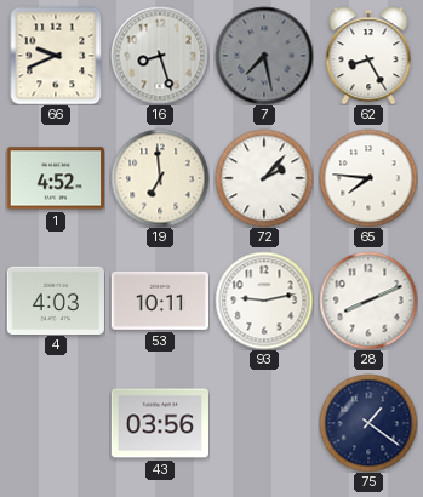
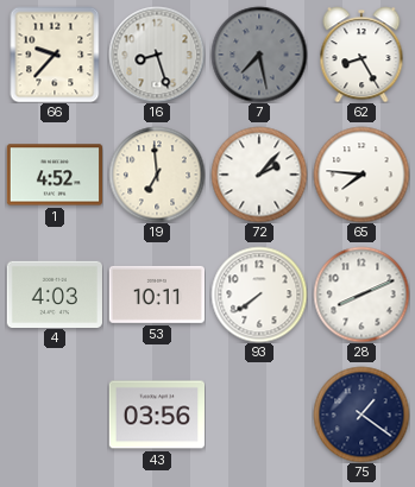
66: 9:41 -> 9:37 (55, 55)
93: 9:13 -> 7:39 (259, 295)
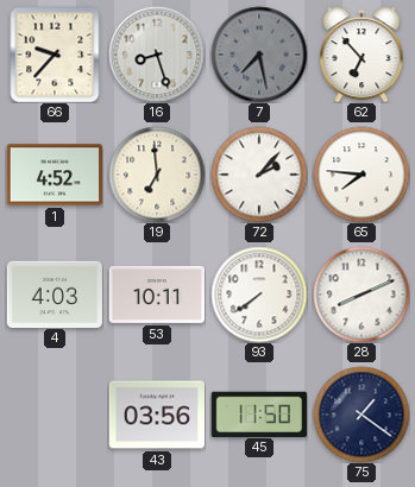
62: 8:25 -> 6:53 (361, 55)
45: none -> 11:50 (259, 413)
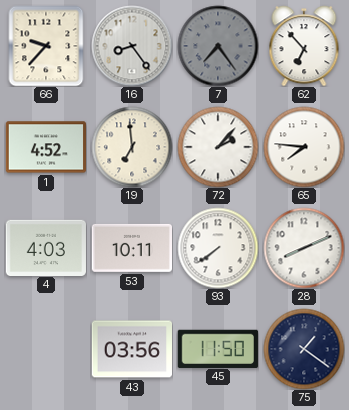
16: 8:27 -> 8:24 (132, 46)
7: 7:28 -> 7:24 (218, 46)
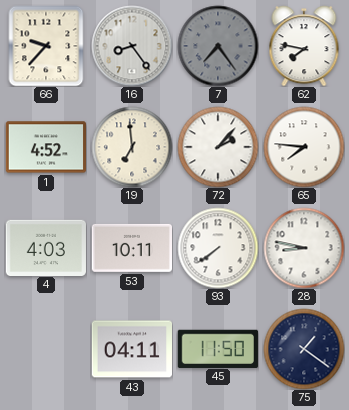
62: 6:53 -> 7:47 (304, 46)
28: 8:11 -> 8:47 (304, 248)
43: 03:56 -> 04:11 (131, 349)
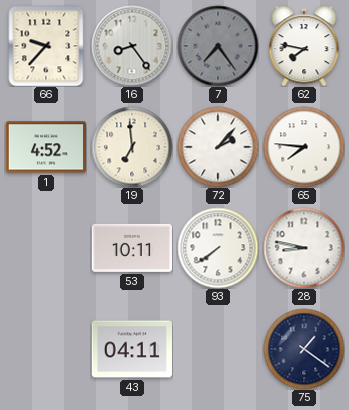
4: 4:03 -> none (45, 247)
45: 11:50 -> none (218, 348)
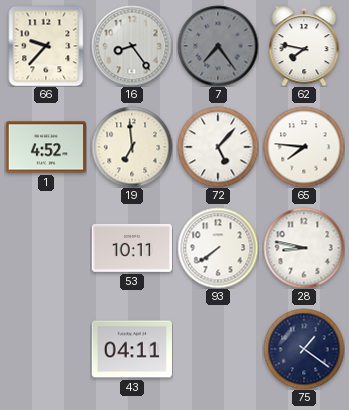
72: 2:07 -> 5:07 (218, 147)
